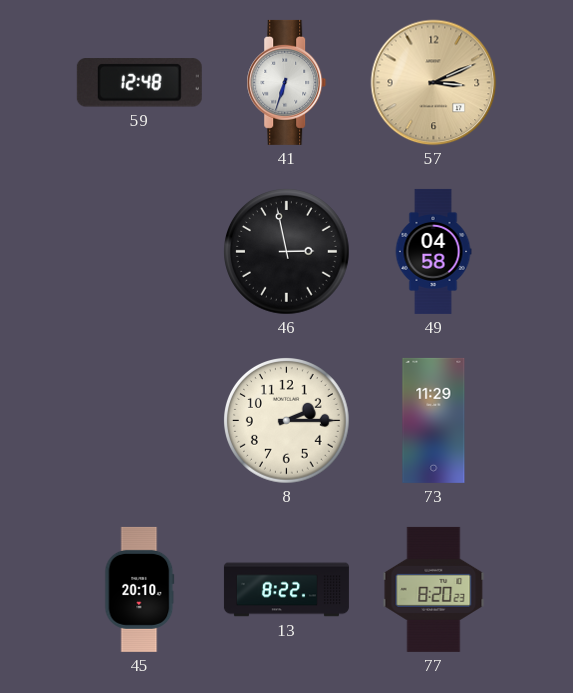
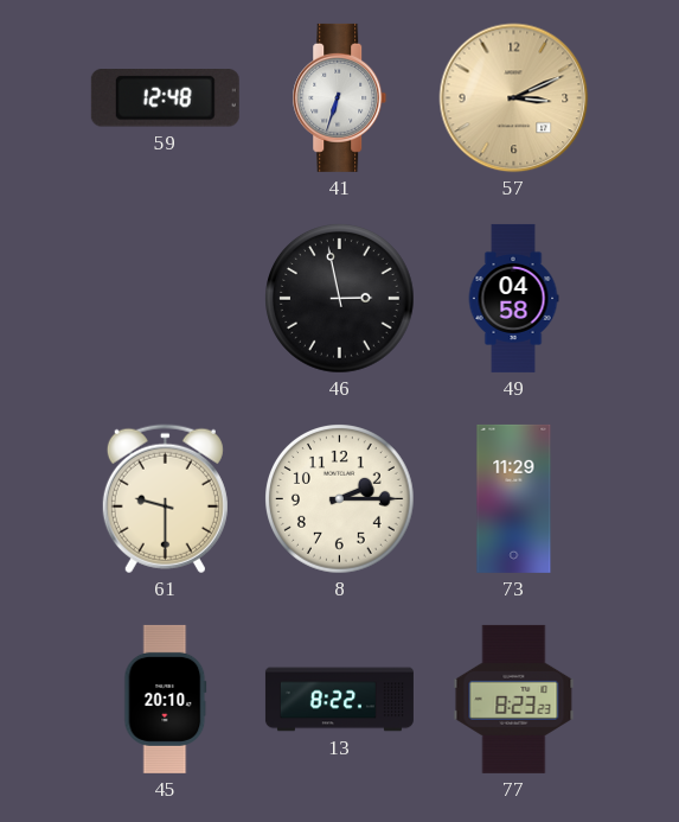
61: none -> 9:30 (165, 499)
77: 8:20 -> 8:23 (514, 699)
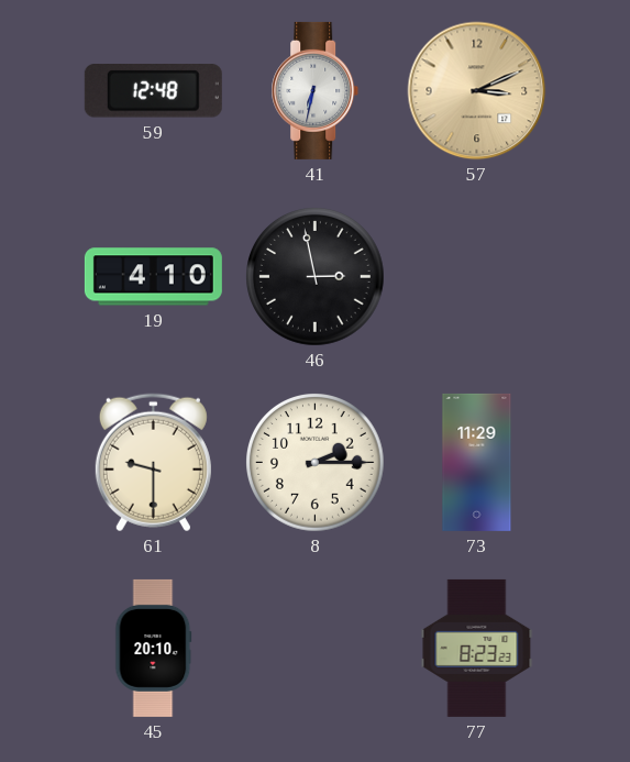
41: 6:33 -> 6:32 (316, 90)
19: none -> 4:10 (153, 277)
49: 04:58 -> none (513, 298)
13: 8:22 -> none (339, 700)
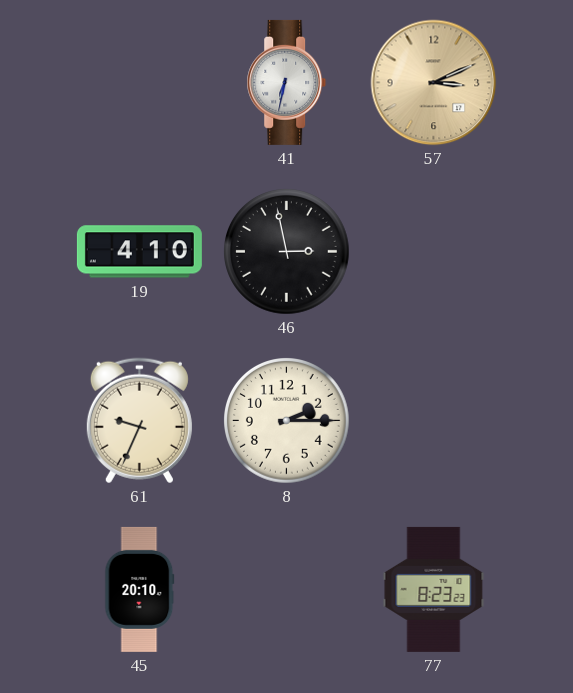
59: 12:48 -> none (153, 91)
61: 9:30 -> 9:34 (139, 421)
73: 11:29 -> none (477, 462)
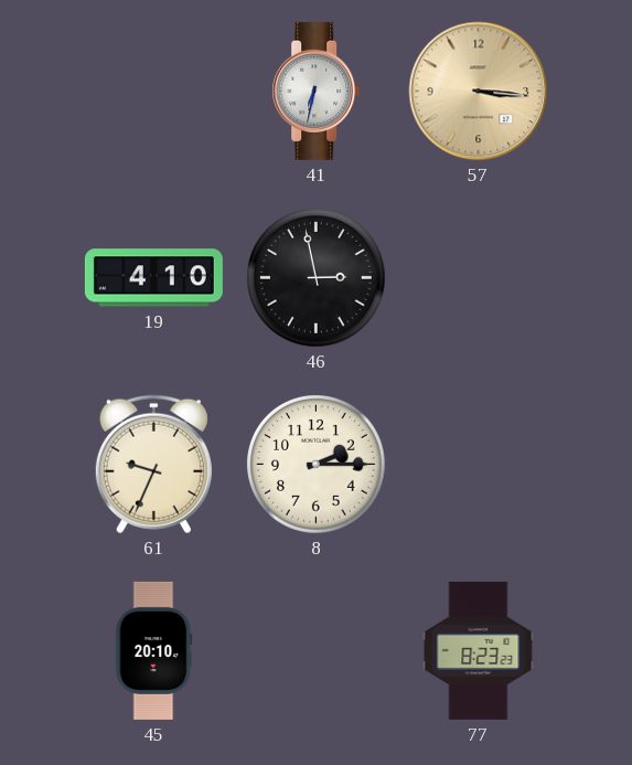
57: 3:11 -> 3:16 (479, 92)
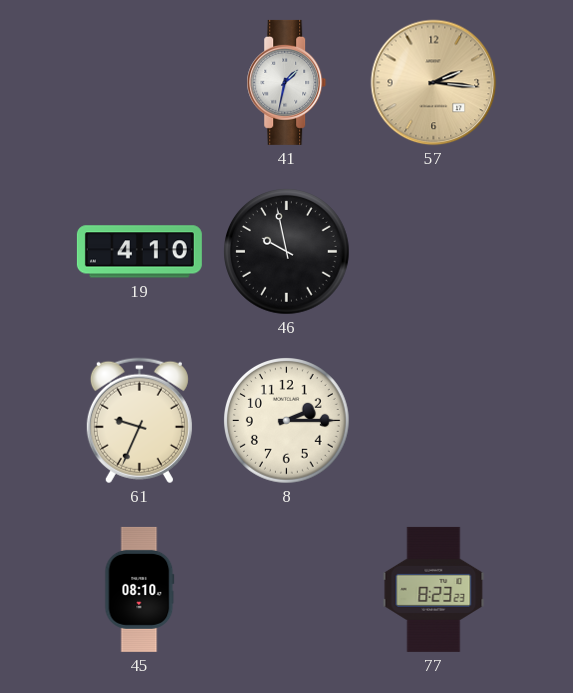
41: 6:32 -> 1:32 (287, 82)
57: 3:16 -> 2:16 (434, 83)
46: 2:58 -> 9:58 (287, 252)
45: 20:10 -> 08:10 (140, 589)
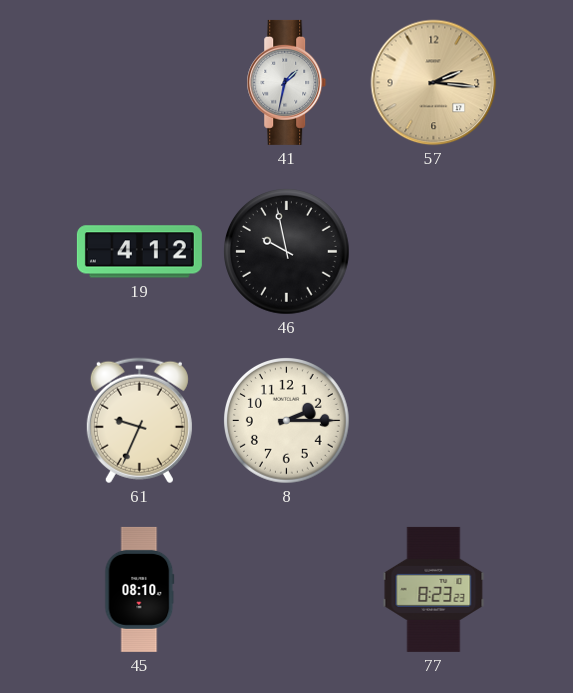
19: 4:10 -> 4:12 (139, 252)
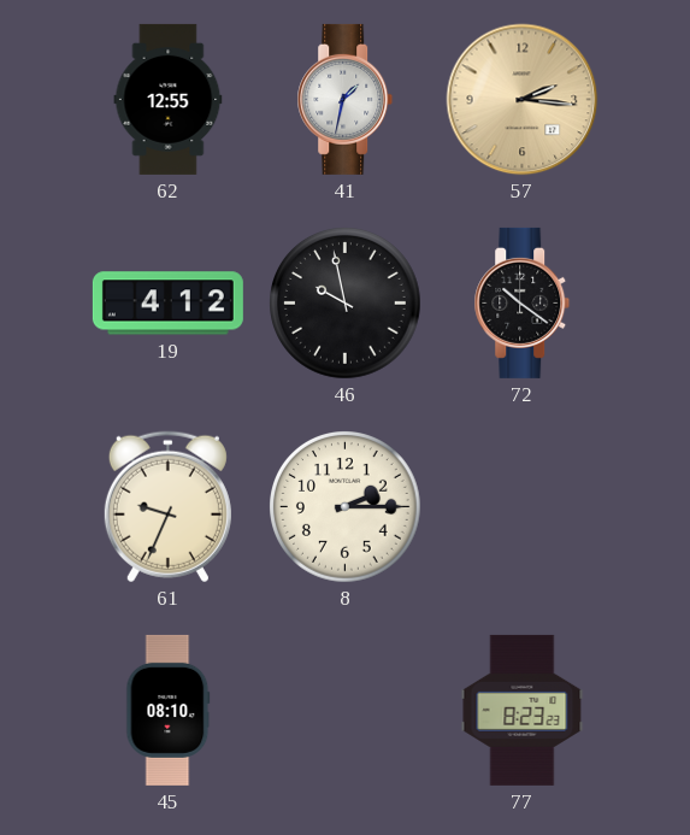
62: none -> 12:55 (169, 99)
72: none -> 10:21 (523, 302)
